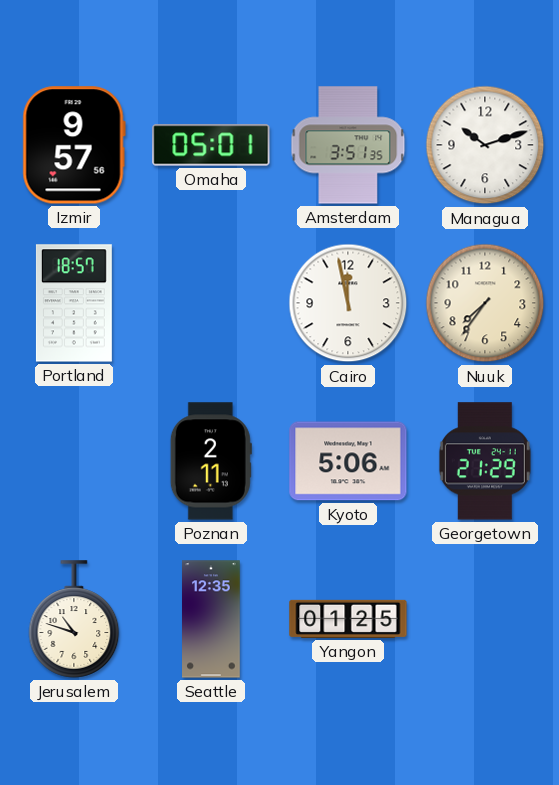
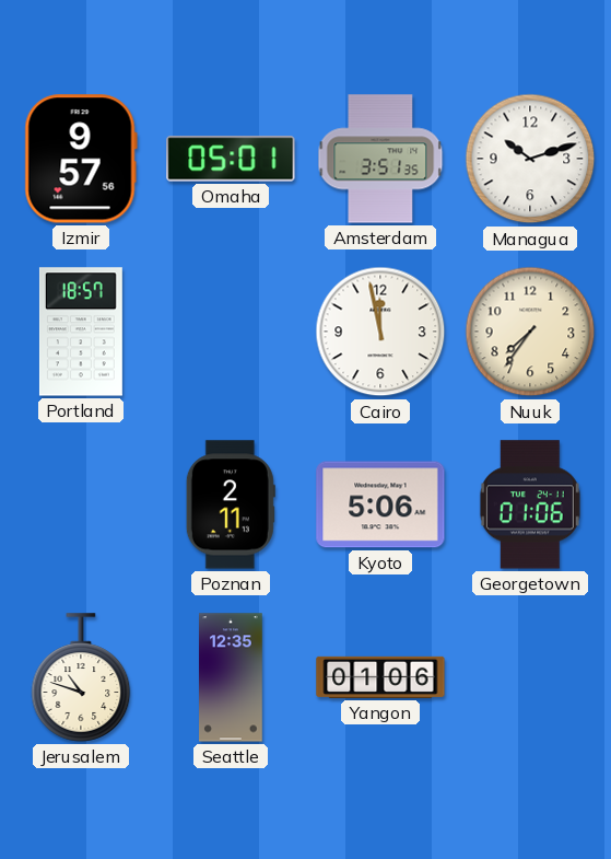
Georgetown: 21:29 -> 01:06 (530, 504)
Yangon: 01:25 -> 01:06 (380, 677)
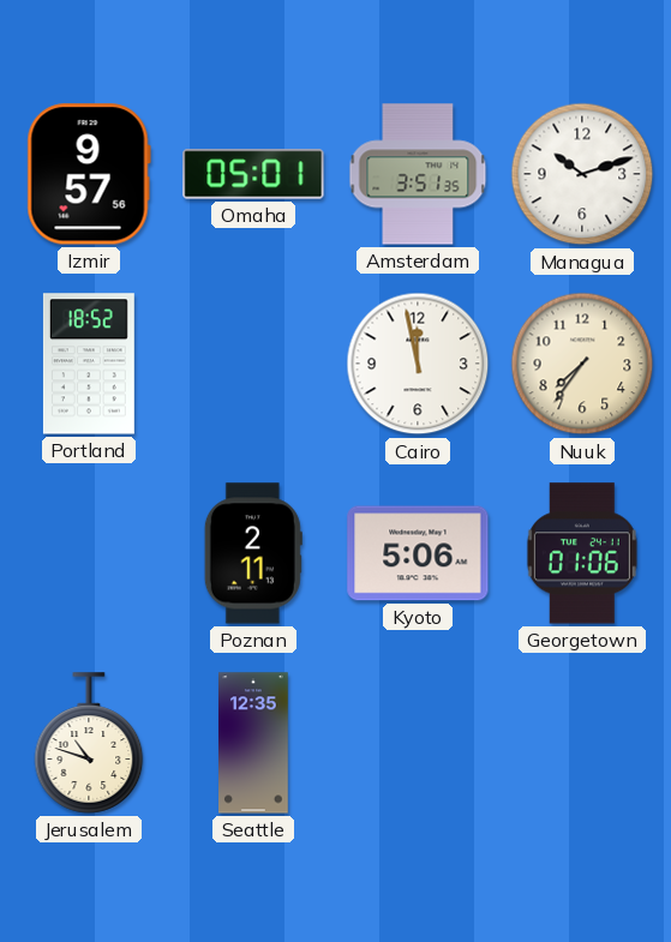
Portland: 18:57 -> 18:52 (89, 364)
Yangon: 01:06 -> none (380, 677)
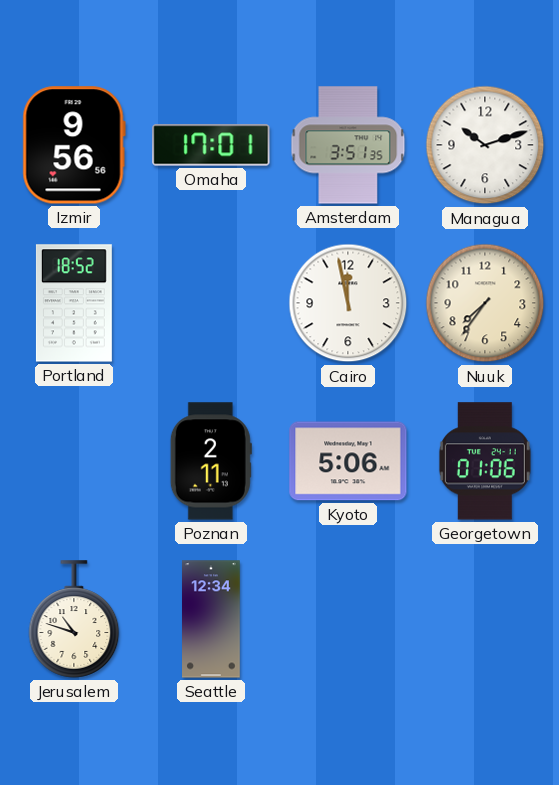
Izmir: 9:57 -> 9:56 (74, 145)
Omaha: 05:01 -> 17:01 (211, 145)
Seattle: 12:35 -> 12:34 (212, 619)
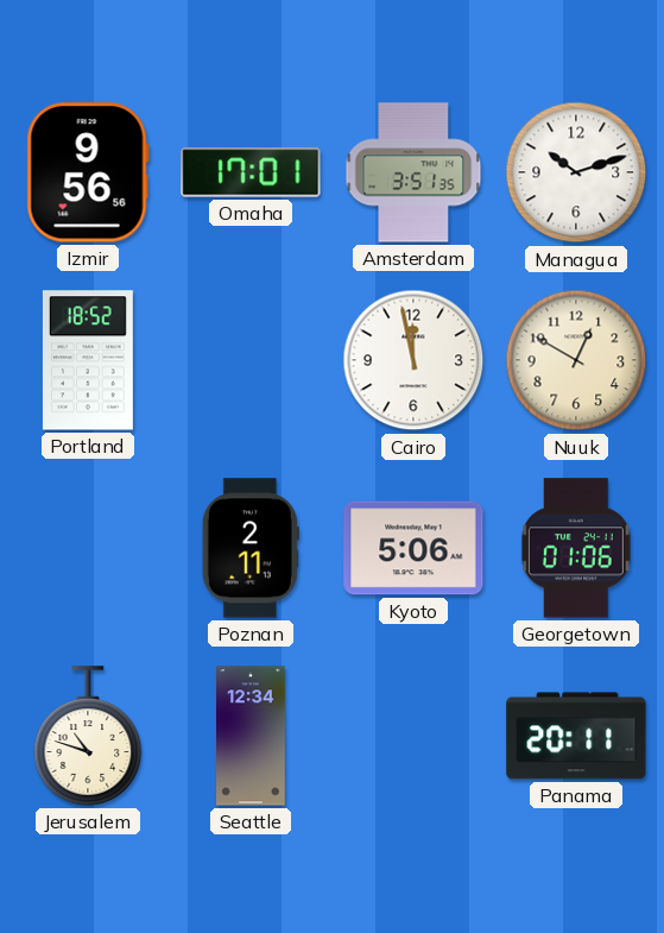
Nuuk: 7:36 -> 12:50 (576, 360)
Panama: none -> 20:11 (576, 736)
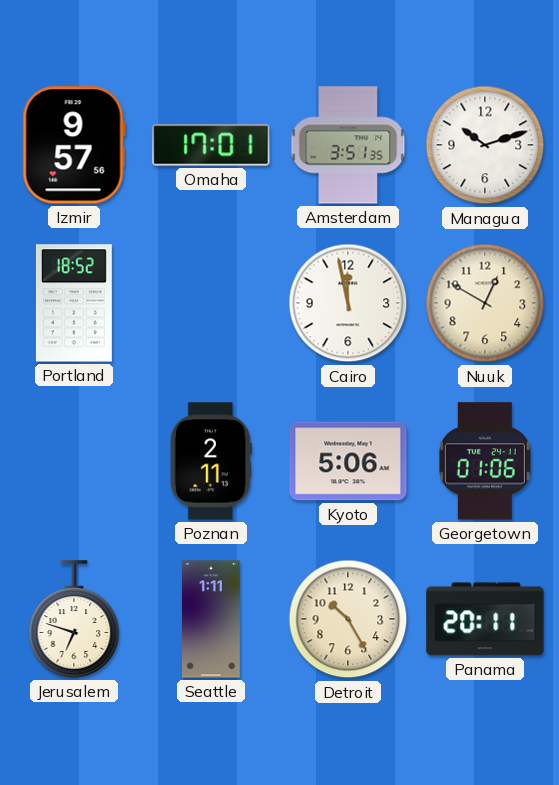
Izmir: 9:56 -> 9:57 (74, 145)
Jerusalem: 10:48 -> 6:48 (74, 619)
Seattle: 12:34 -> 1:11 (212, 619)
Detroit: none -> 10:25 (348, 619)
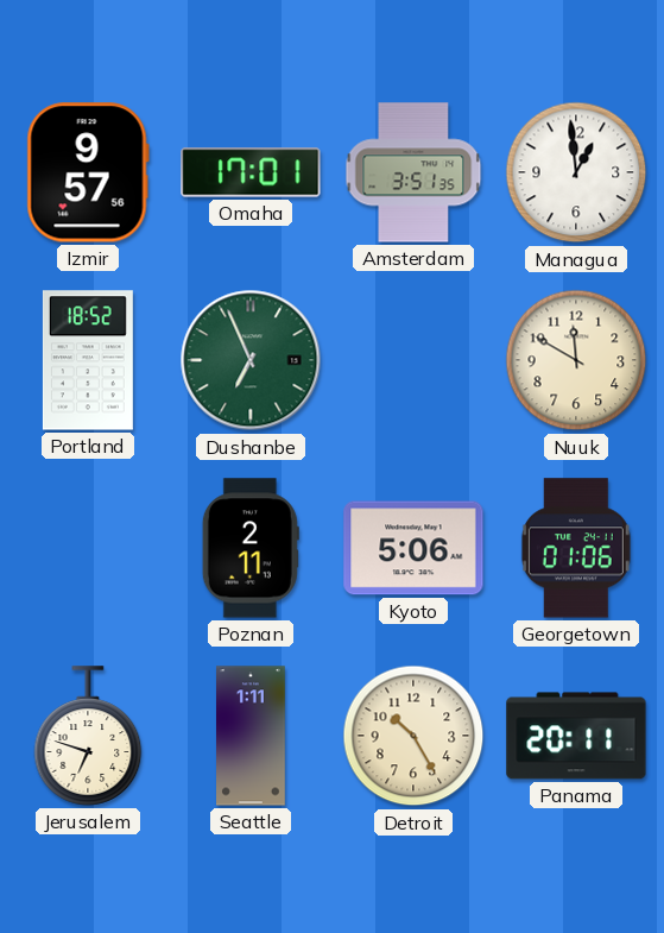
Managua: 10:12 -> 12:59 (576, 172)
Dushanbe: none -> 6:56 (251, 360)
Cairo: 11:58 -> none (348, 303)
Nuuk: 12:50 -> 11:50 (576, 360)
